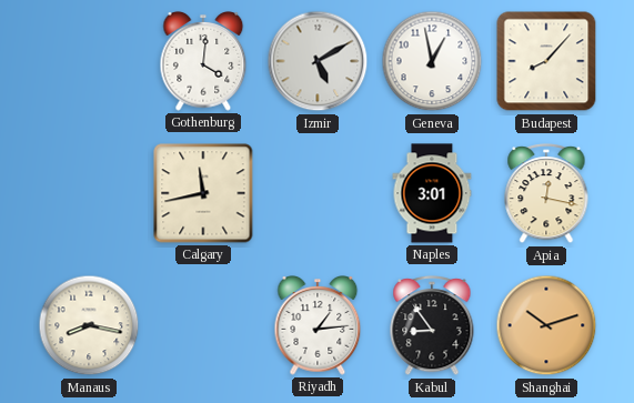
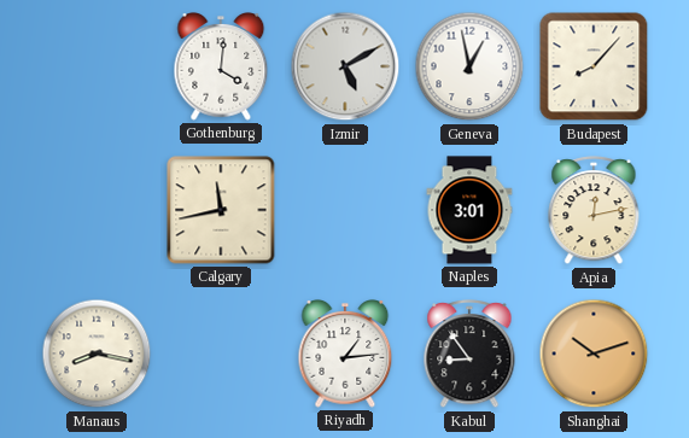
Apia: 12:17 -> 12:13 (594, 211)
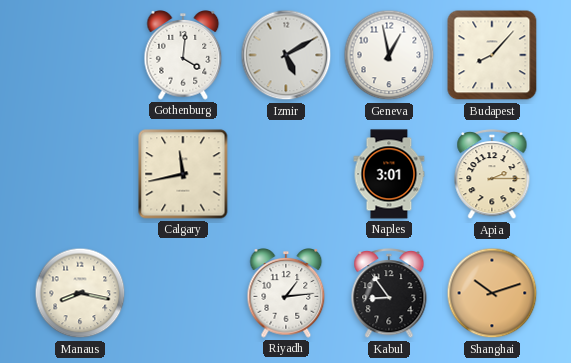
Apia: 12:13 -> 2:15 (492, 175)
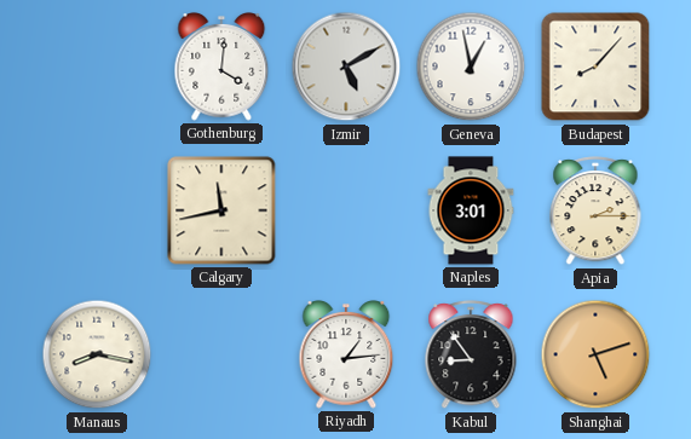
Shanghai: 10:12 -> 5:12 (595, 354)
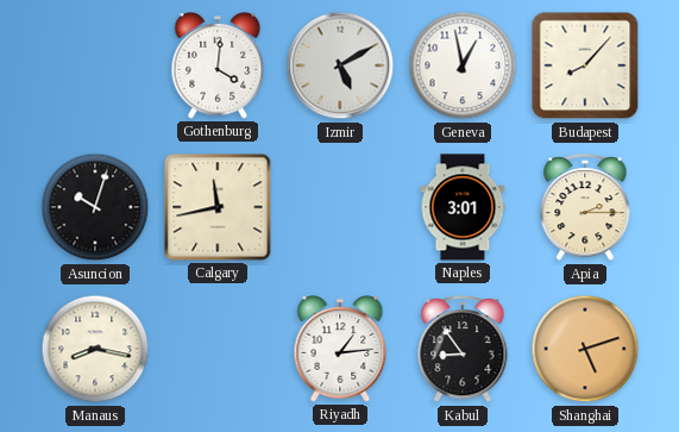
Asuncion: none -> 10:03 (95, 207)
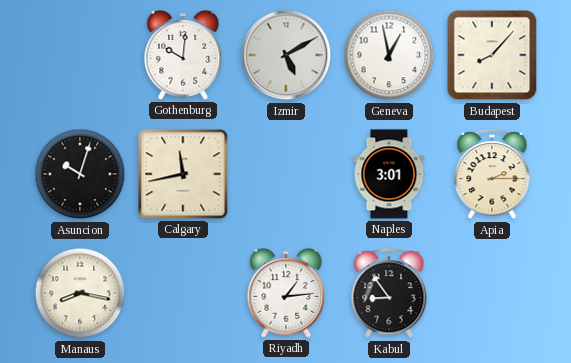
Gothenburg: 4:01 -> 10:01 (183, 56)
Shanghai: 5:12 -> none (585, 349)
